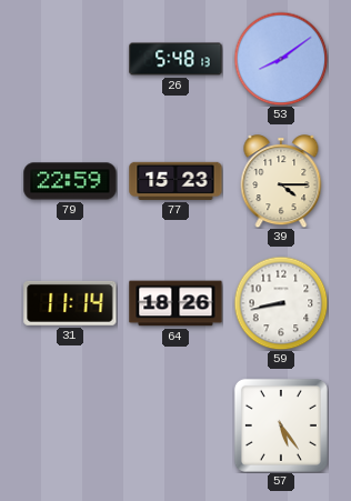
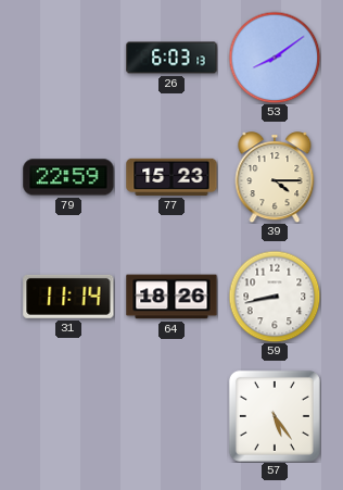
26: 5:48 -> 6:03 (171, 58)
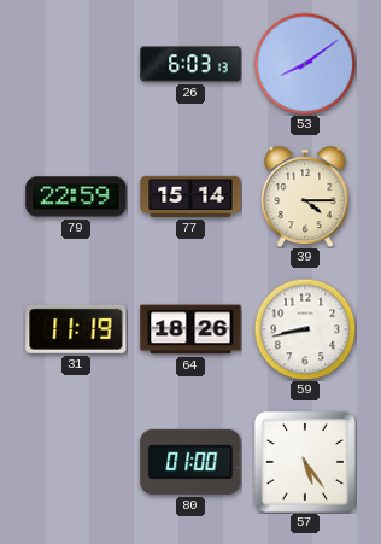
77: 15:23 -> 15:14 (190, 197)
31: 11:14 -> 11:19 (76, 329)
80: none -> 01:00 (190, 462)
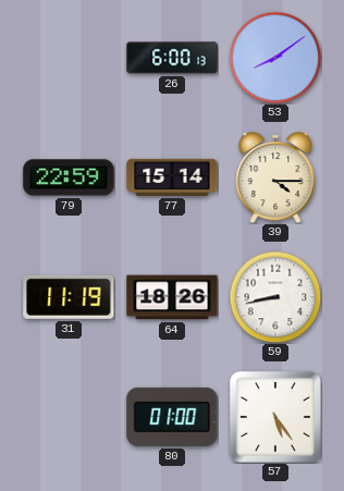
26: 6:03 -> 6:00 (172, 58)
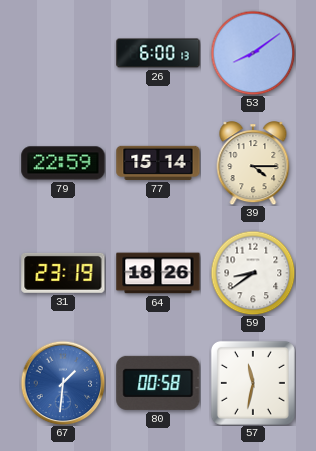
31: 11:19 -> 23:19 (63, 273)
59: 8:43 -> 8:39 (253, 273)
67: none -> 1:31 (63, 383)
80: 01:00 -> 00:58 (158, 383)
57: 5:24 -> 11:32 (253, 383)
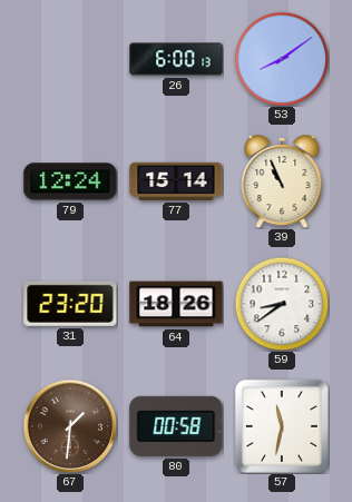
79: 22:59 -> 12:24 (70, 181)
39: 4:15 -> 10:56 (282, 181)
31: 23:19 -> 23:20 (70, 304)
67 dial: blue -> brown (70, 426)
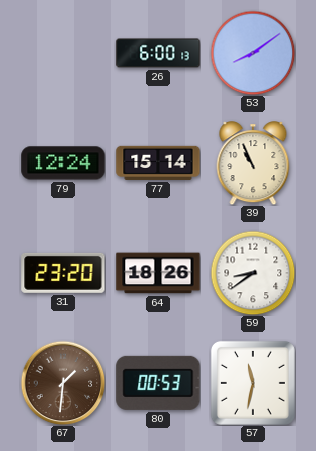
80: 00:58 -> 00:53 (158, 383)
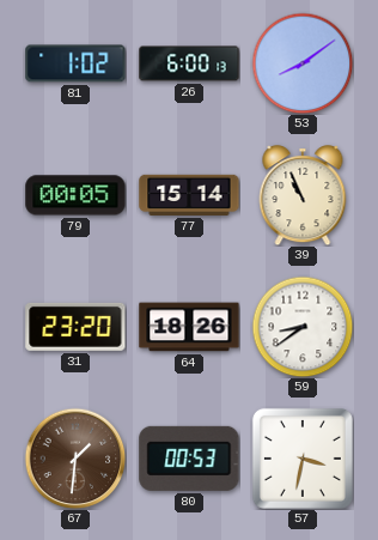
81: none -> 1:02 (75, 63)
79: 12:24 -> 00:05 (75, 195)
57: 11:32 -> 3:32 (303, 459)
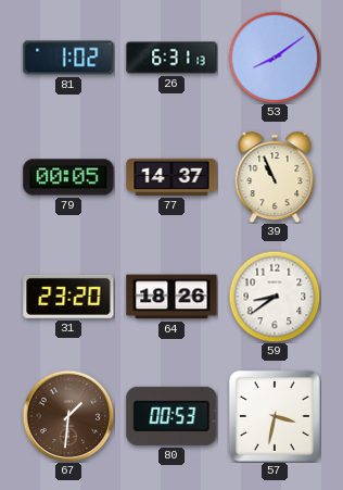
26: 6:00 -> 6:31 (171, 58)
77: 15:14 -> 14:37 (171, 177)
